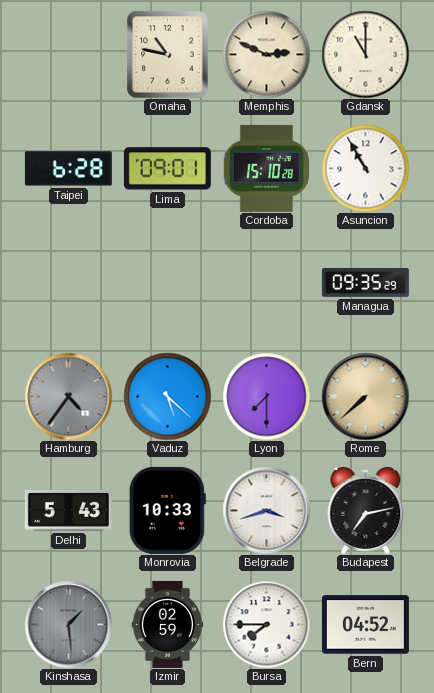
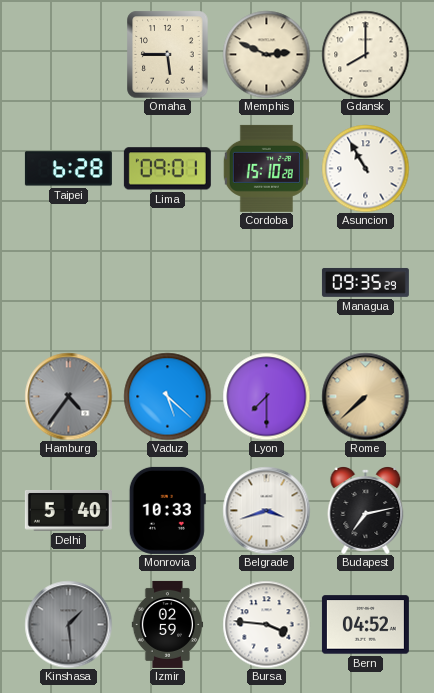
Omaha: 10:47 -> 5:45 (168, 54)
Gdansk: 11:00 -> 8:00 (365, 54)
Delhi: 5:43 -> 5:40 (68, 511)
Bursa: 7:45 -> 3:46 (266, 624)
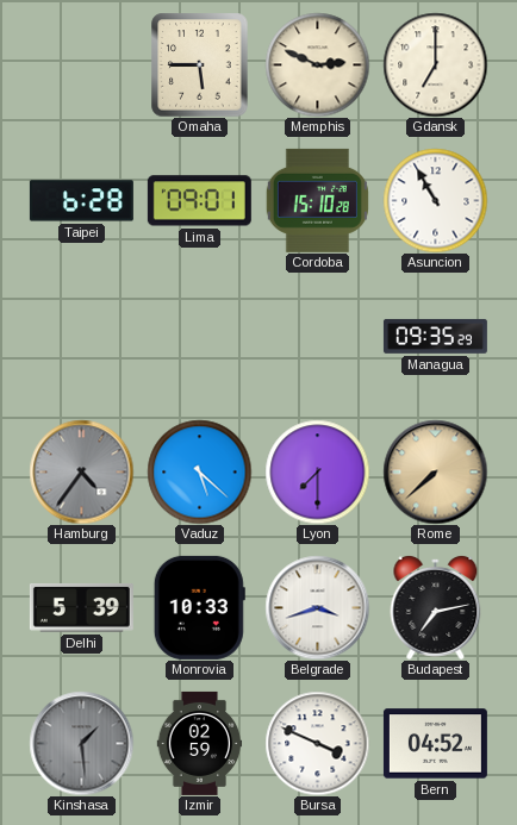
Gdansk: 8:00 -> 7:00 (435, 64)
Delhi: 5:40 -> 5:39 (81, 608)
Bursa: 3:46 -> 3:49 (317, 743)
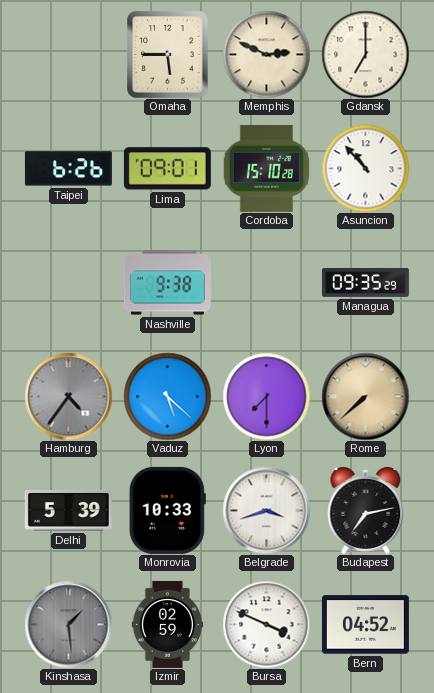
Taipei: 6:28 -> 6:26 (68, 169)
Asuncion: 10:55 -> 10:53 (365, 168)
Nashville: none -> 9:38 (167, 283)
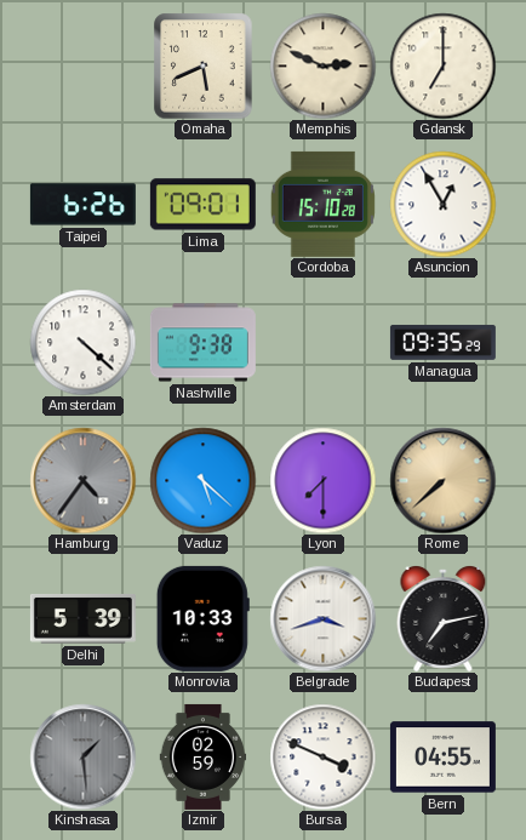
Omaha: 5:45 -> 5:41 (204, 65)
Asuncion: 10:53 -> 12:55 (442, 204)
Amsterdam: none -> 4:22 (82, 342)
Bern: 04:52 -> 04:55 (442, 758)
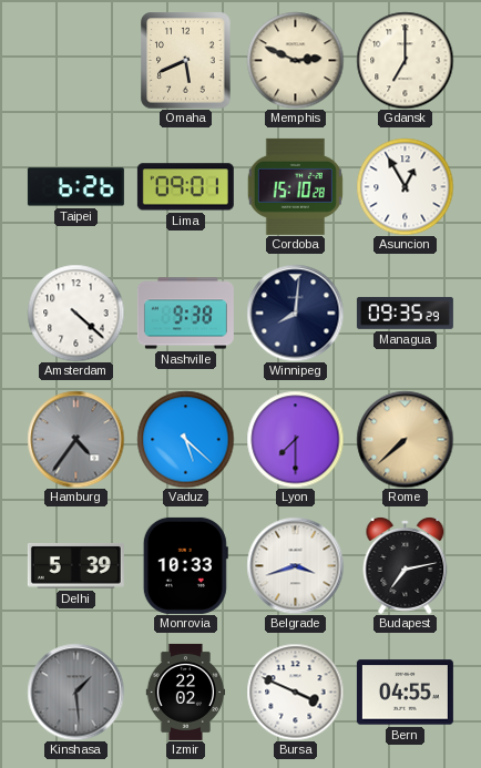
Winnipeg: none -> 8:01 (295, 313)
Izmir: 02:59 -> 22:02 (186, 692)
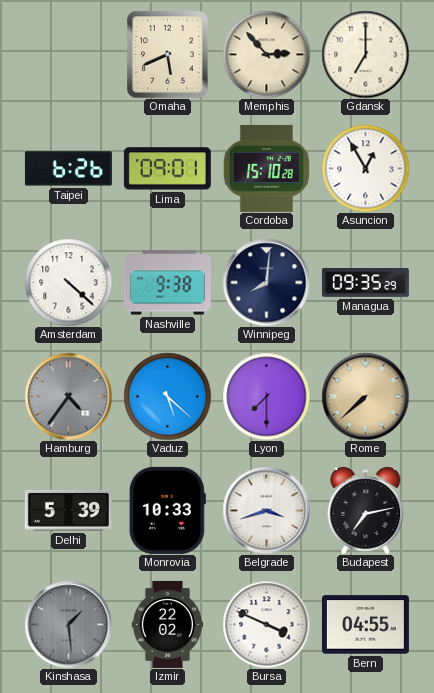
Memphis: 2:49 -> 2:53 (266, 54)
